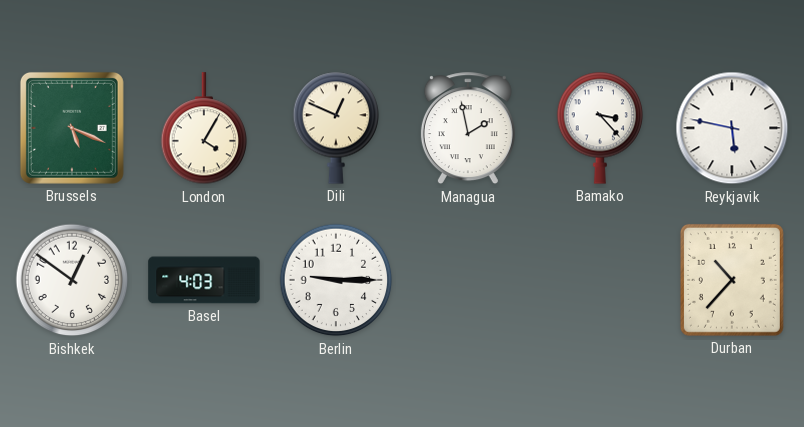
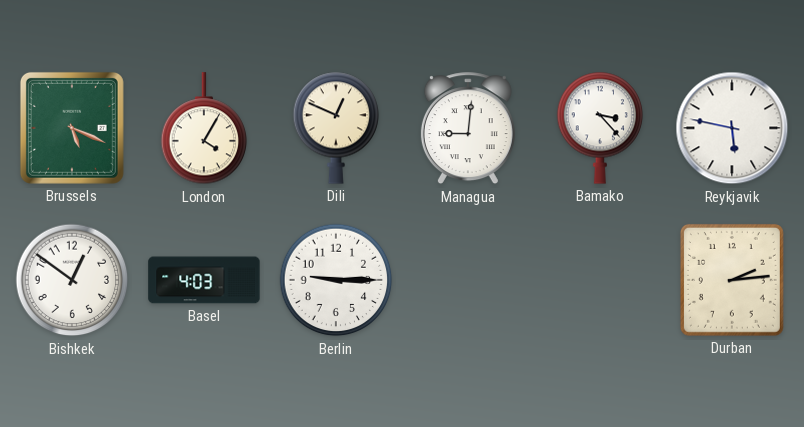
Managua: 1:58 -> 9:01 (468, 129)
Durban: 10:37 -> 2:14 (732, 280)
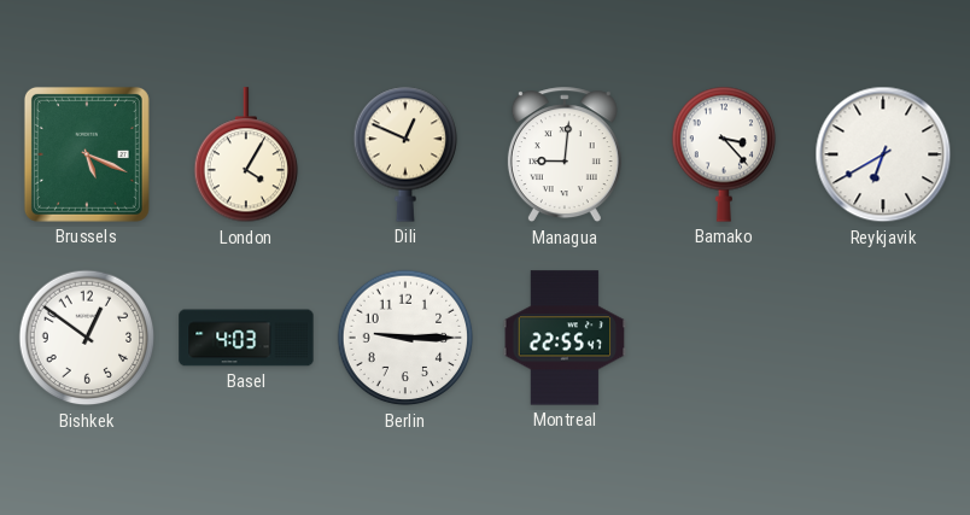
Reykjavik: 5:47 -> 6:40 (883, 154)
Montreal: none -> 22:55 (565, 338)
Durban: 2:14 -> none (732, 280)
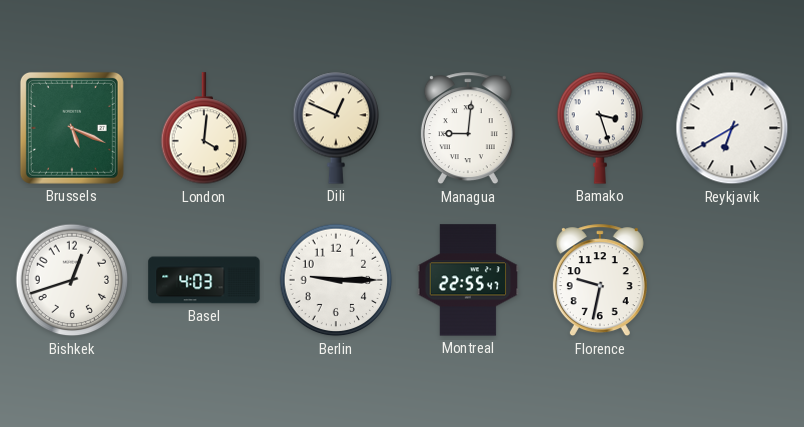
London: 4:05 -> 4:01 (204, 129)
Bamako: 3:23 -> 3:27 (600, 128)
Bishkek: 12:51 -> 12:42 (72, 280)
Florence: none -> 9:32 (600, 281)
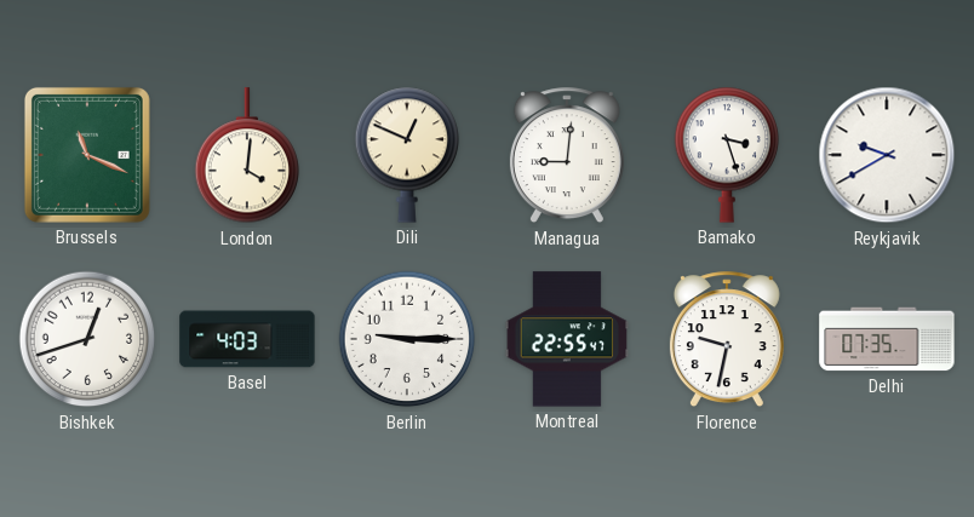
Brussels: 5:19 -> 11:19 (87, 155)
Reykjavik: 6:40 -> 9:40 (887, 155)
Delhi: none -> 07:35 (887, 339)
